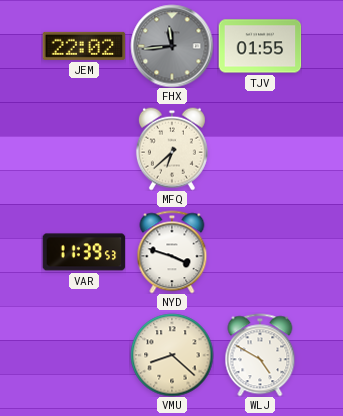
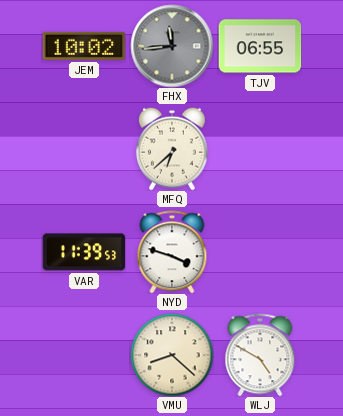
JEM: 22:02 -> 10:02 (84, 46)
TJV: 01:55 -> 06:55 (260, 46)
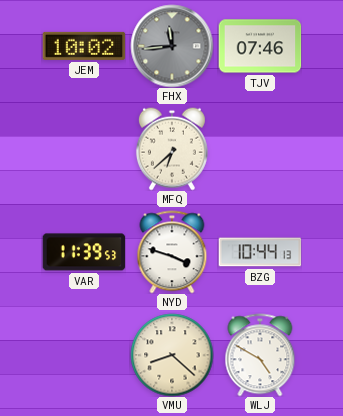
TJV: 06:55 -> 07:46 (260, 46)
BZG: none -> 10:44 (260, 252)
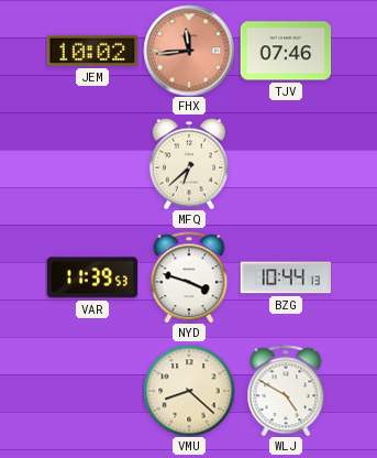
FHX dial: grey -> salmon (189, 51)
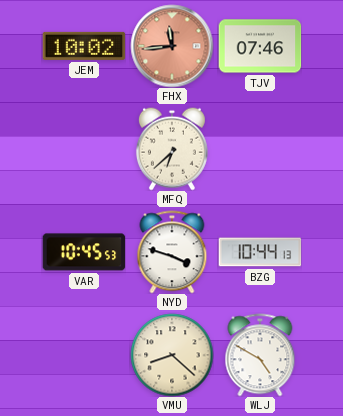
VAR: 11:39 -> 10:45 (84, 252)
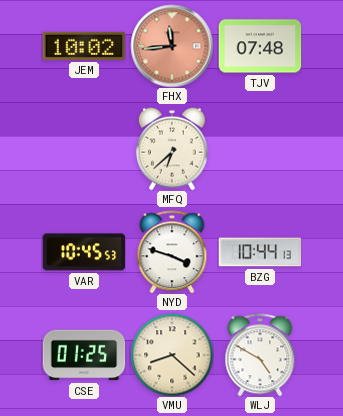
TJV: 07:46 -> 07:48 (260, 46)
CSE: none -> 01:25 (84, 355)
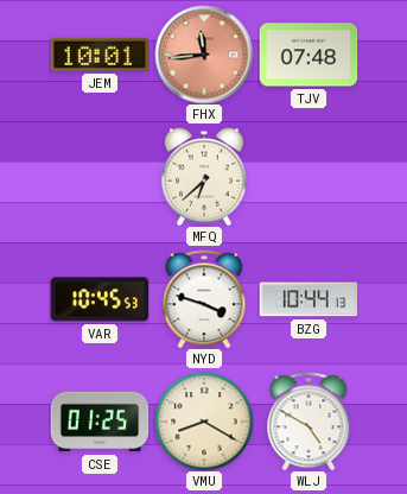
JEM: 10:02 -> 10:01 (100, 55)
VMU: 8:22 -> 8:20 (204, 422)
